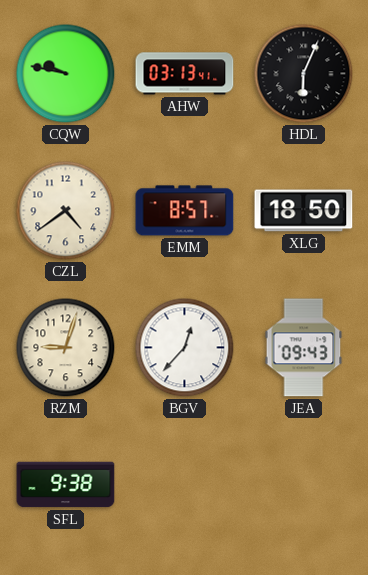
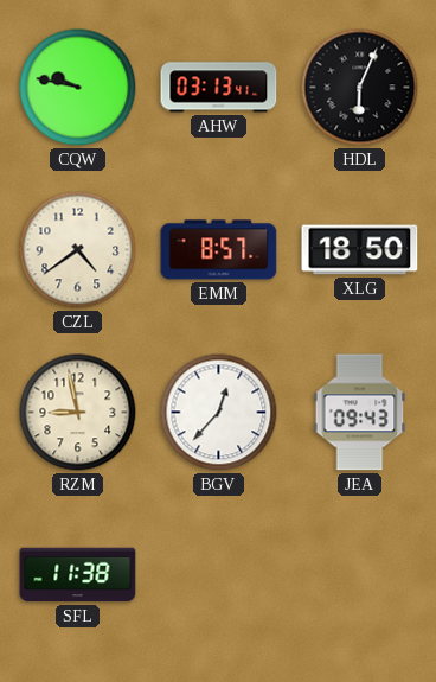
RZM: 9:03 -> 8:58 (78, 413)
SFL: 9:38 -> 11:38 (78, 575)
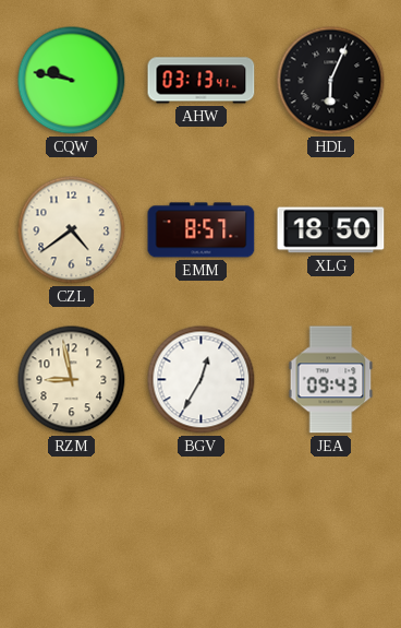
BGV: 12:37 -> 12:35 (202, 380)
SFL: 11:38 -> none (78, 575)
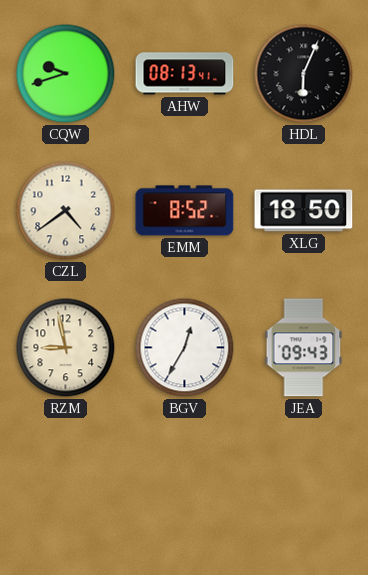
CQW: 9:47 -> 9:42 (66, 74)
AHW: 03:13 -> 08:13 (185, 74)
EMM: 8:57 -> 8:52 (185, 211)
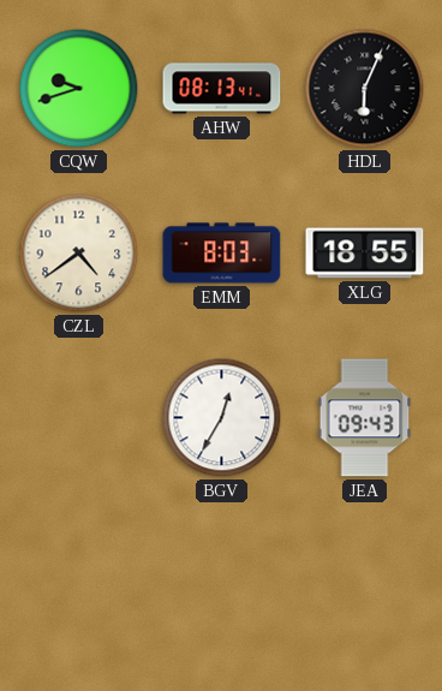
EMM: 8:52 -> 8:03 (222, 254)
XLG: 18:50 -> 18:55 (365, 254)
RZM: 8:58 -> none (66, 348)
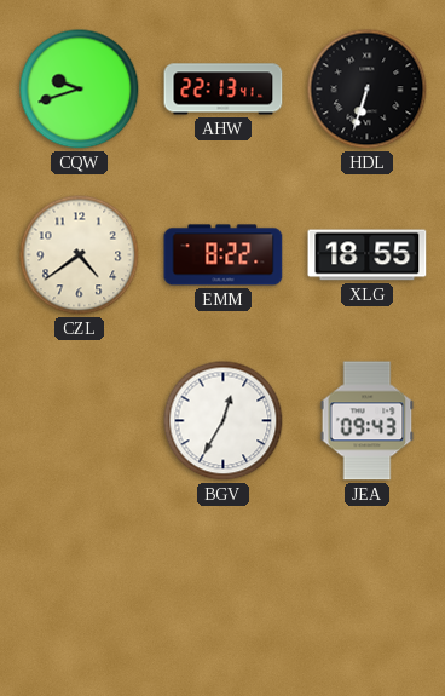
AHW: 08:13 -> 22:13 (224, 90)
HDL: 6:04 -> 6:33 (368, 90)
EMM: 8:03 -> 8:22 (224, 255)
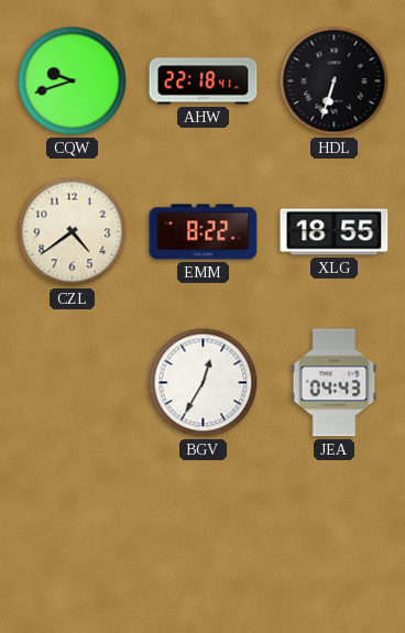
AHW: 22:13 -> 22:18 (204, 81)
JEA: 09:43 -> 04:43 (335, 383)
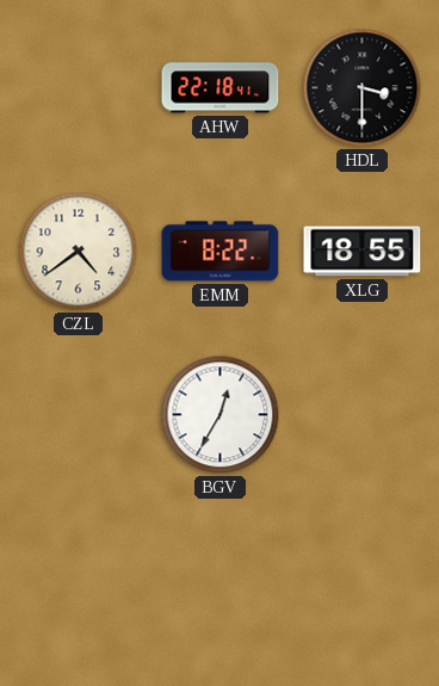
CQW: 9:42 -> none (73, 81)
HDL: 6:33 -> 3:30 (363, 88)
JEA: 04:43 -> none (335, 383)
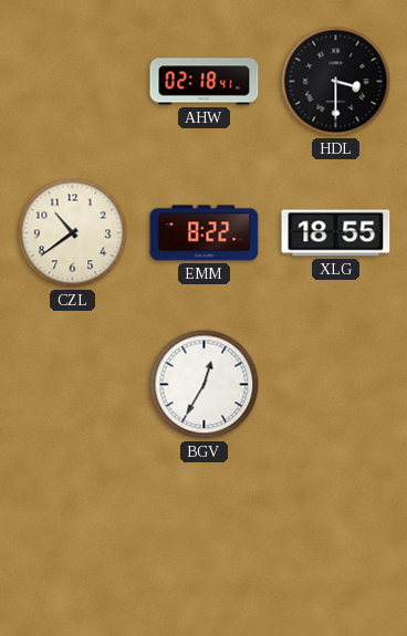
AHW: 22:18 -> 02:18 (205, 82)
CZL: 4:39 -> 10:39 (73, 233)
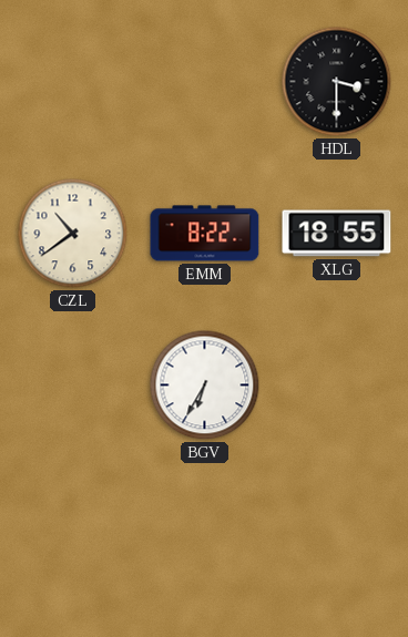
AHW: 02:18 -> none (205, 82)
BGV: 12:35 -> 6:35 (205, 386)
